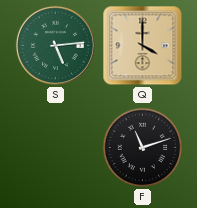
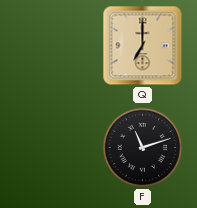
S: 5:14 -> none (55, 45)
Q: 4:00 -> 7:00 (143, 46)
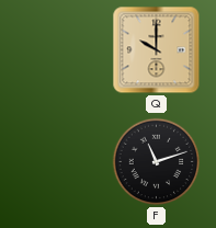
Q: 7:00 -> 10:00 (157, 50)
